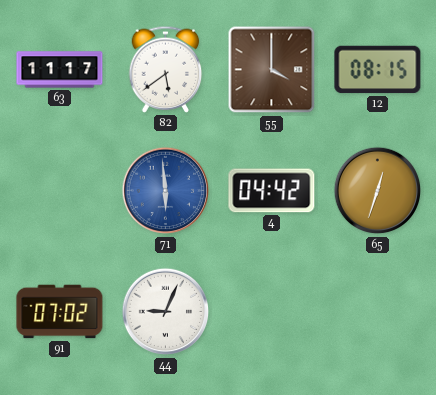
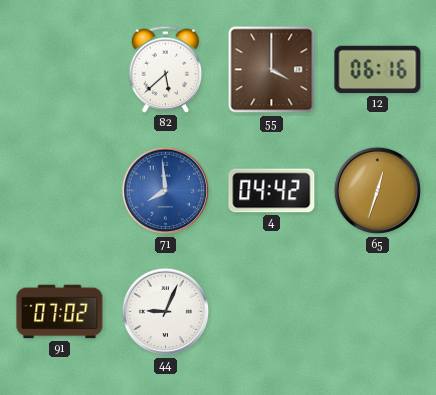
63: 11:17 -> none (60, 70)
82: 5:39 -> 5:38 (166, 69)
12: 08:15 -> 06:16 (378, 70)
71: 5:59 -> 7:59 (166, 191)
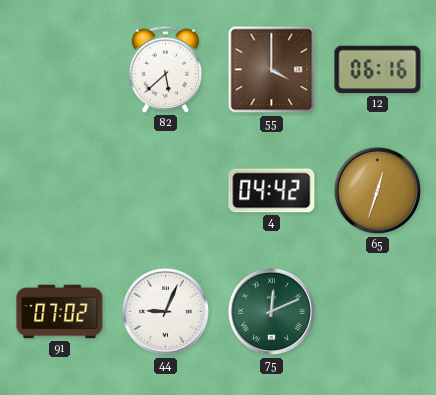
71: 7:59 -> none (166, 191)
75: none -> 12:11 (272, 312)
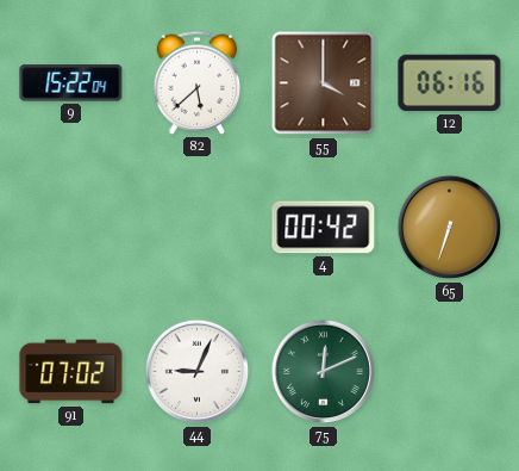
9: none -> 15:22 (71, 83)
4: 04:42 -> 00:42 (324, 228)
65: 12:33 -> 6:33 (450, 228)
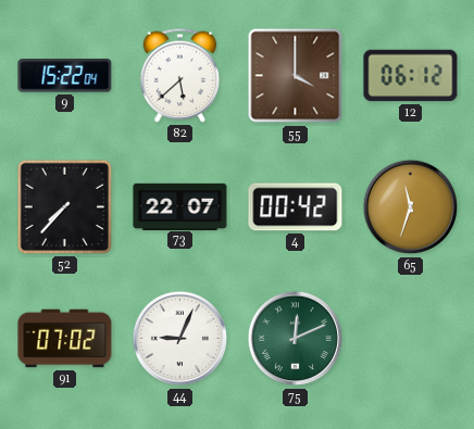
12: 06:16 -> 06:12 (411, 76)
52: none -> 7:37 (64, 206)
73: none -> 22:07 (180, 206)
65: 6:33 -> 11:33 (411, 207)
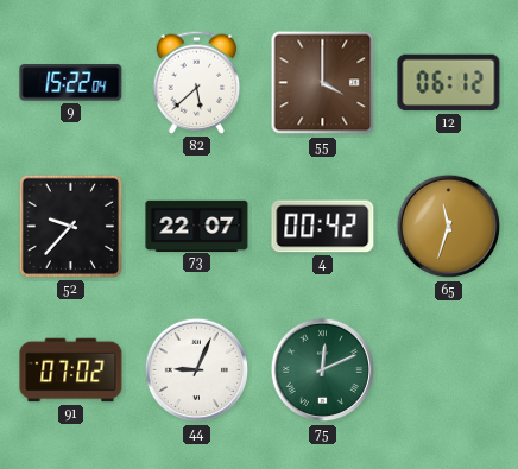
52: 7:37 -> 9:37 (70, 226)
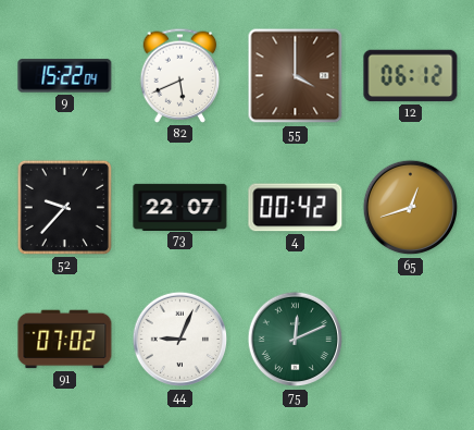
82: 5:38 -> 5:41 (180, 75)
65: 11:33 -> 12:42 (411, 208)
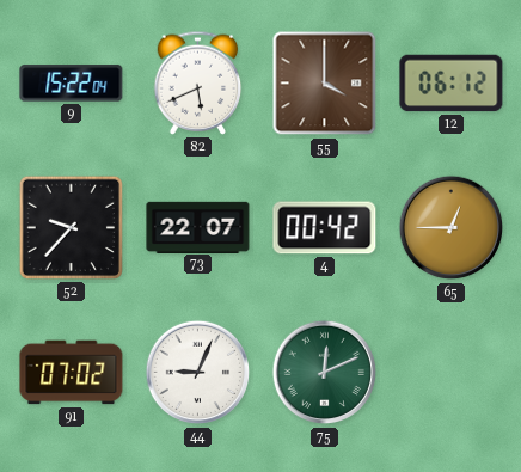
65: 12:42 -> 12:45 (452, 228)
